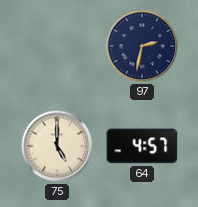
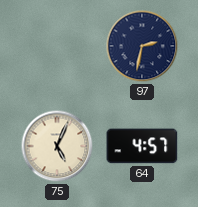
75: 5:00 -> 5:04 (57, 146)
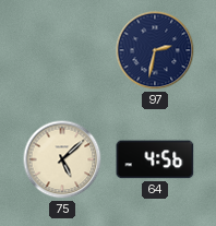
75: 5:04 -> 5:08 (62, 159)
64: 4:57 -> 4:56 (155, 159)
